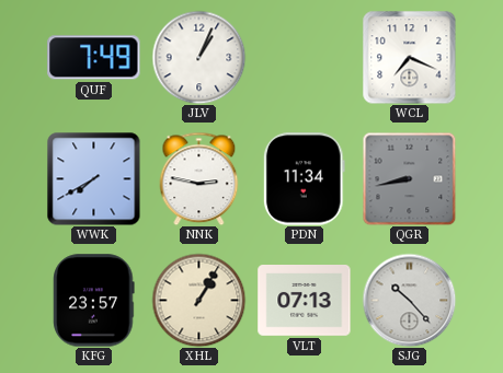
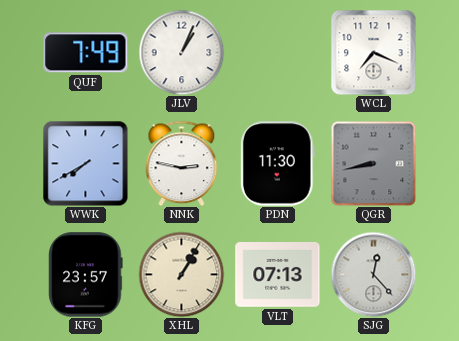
PDN: 11:34 -> 11:30 (277, 164)
SJG: 10:23 -> 12:23 (373, 274)
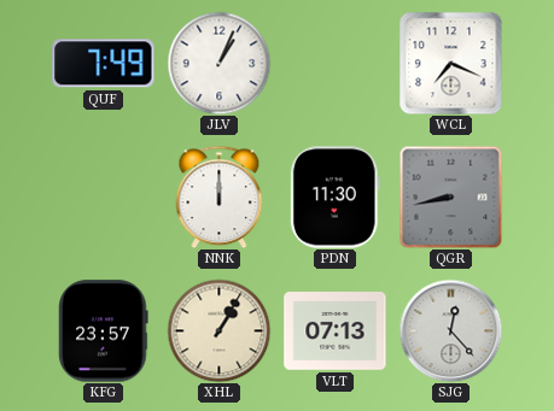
WWK: 7:40 -> none (85, 163)
NNK: 2:47 -> 12:00 (220, 196)
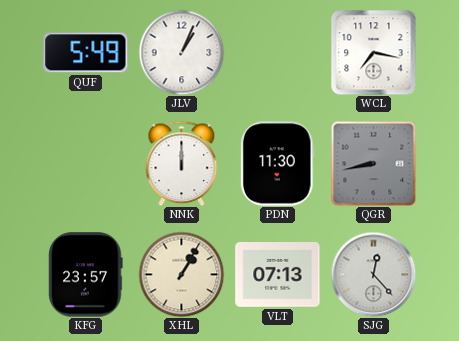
QUF: 7:49 -> 5:49 (86, 53)
WCL: 7:19 -> 7:17 (373, 52)
